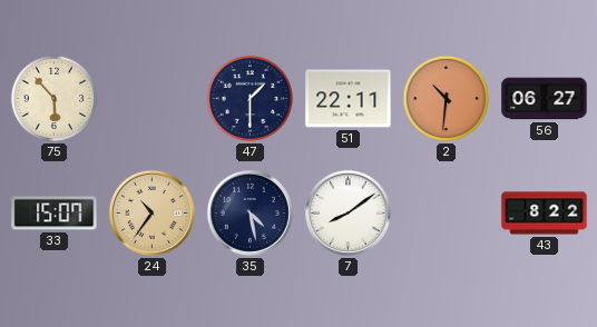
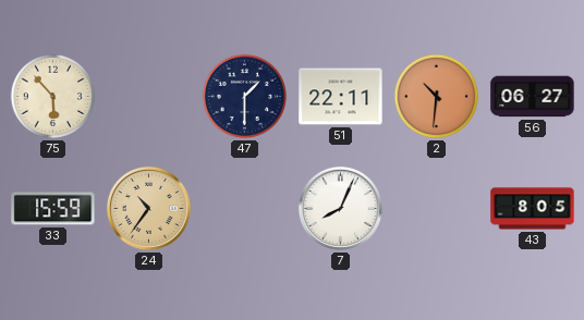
33: 15:07 -> 15:59 (53, 209)
35: 4:28 -> none (249, 212)
7: 8:09 -> 8:04 (340, 208)
43: 8:22 -> 8:05 (533, 209)
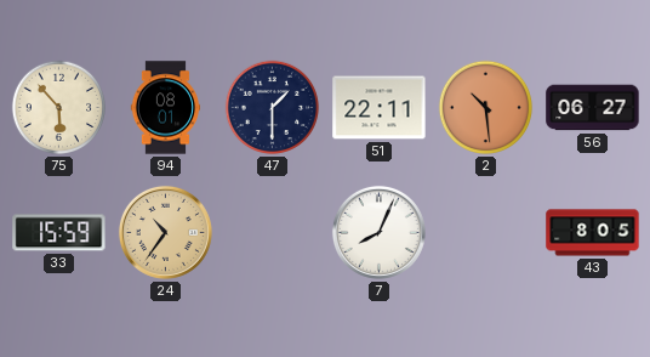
94: none -> 08:01 (165, 108)
2: 10:31 -> 10:29 (486, 108)
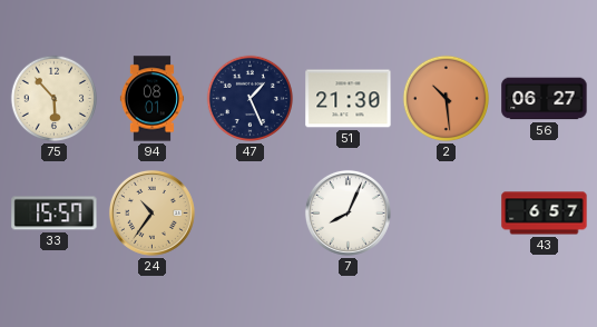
47: 1:30 -> 1:26 (251, 99)
51: 22:11 -> 21:30 (349, 99)
33: 15:59 -> 15:57 (55, 214)
43: 8:05 -> 6:57 (545, 214)
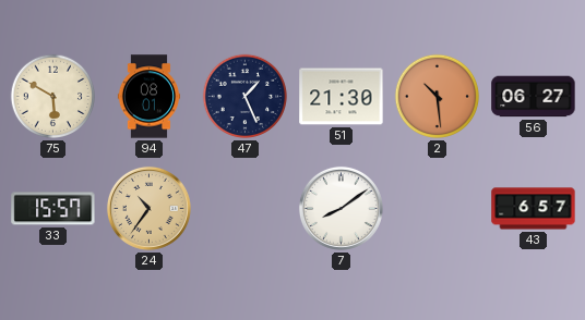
75: 5:53 -> 5:50 (53, 97)
7: 8:04 -> 8:09 (341, 208)
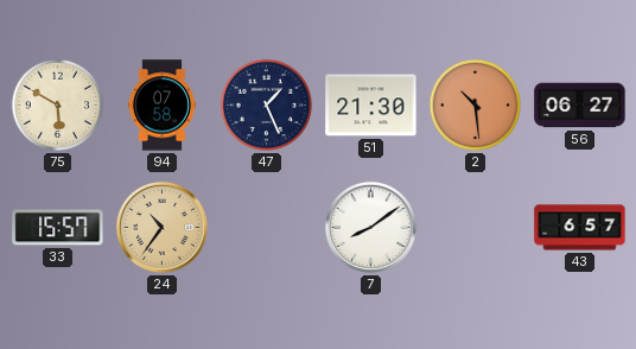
94: 08:01 -> 07:58 (161, 106)
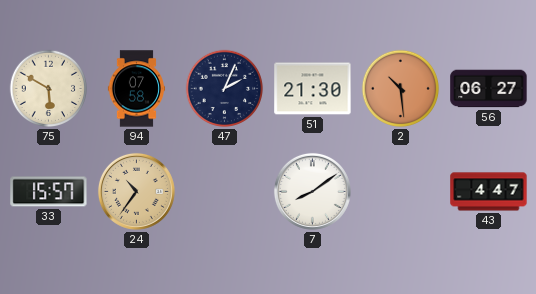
47: 1:26 -> 2:04 (225, 89)
43: 6:57 -> 4:47 (489, 192)
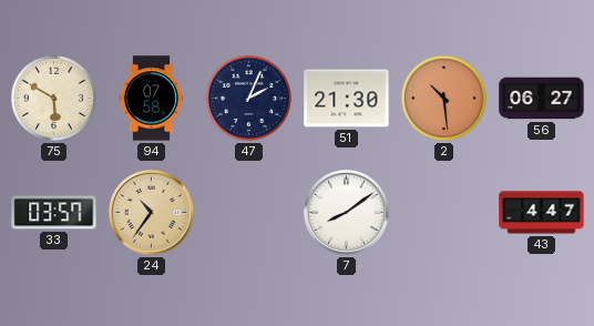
33: 15:57 -> 03:57 (54, 213)
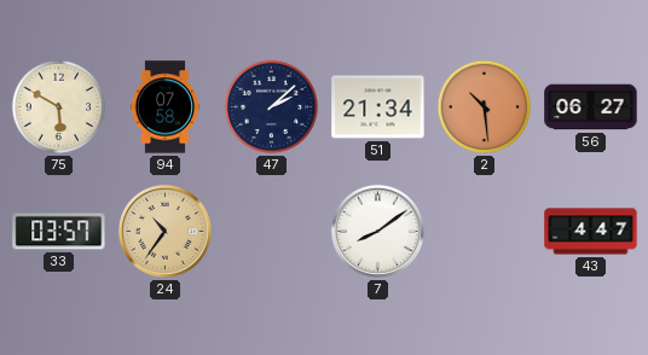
47: 2:04 -> 2:08 (272, 107)
51: 21:30 -> 21:34 (378, 107)
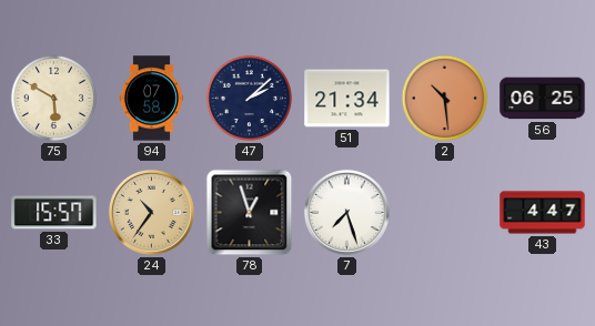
56: 06:27 -> 06:25 (543, 99)
33: 03:57 -> 15:57 (54, 213)
78: none -> 12:57 (250, 213)
7: 8:09 -> 7:27 (346, 212)
